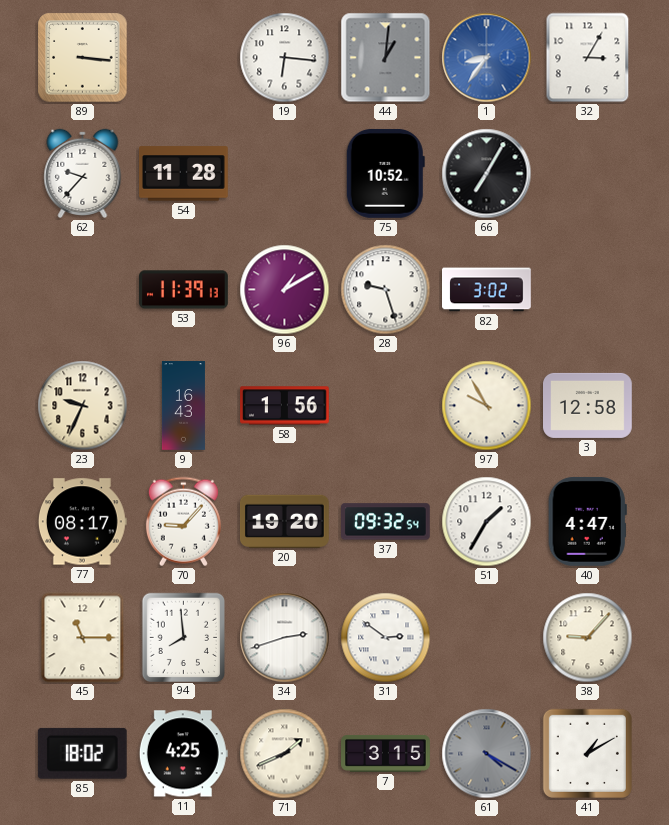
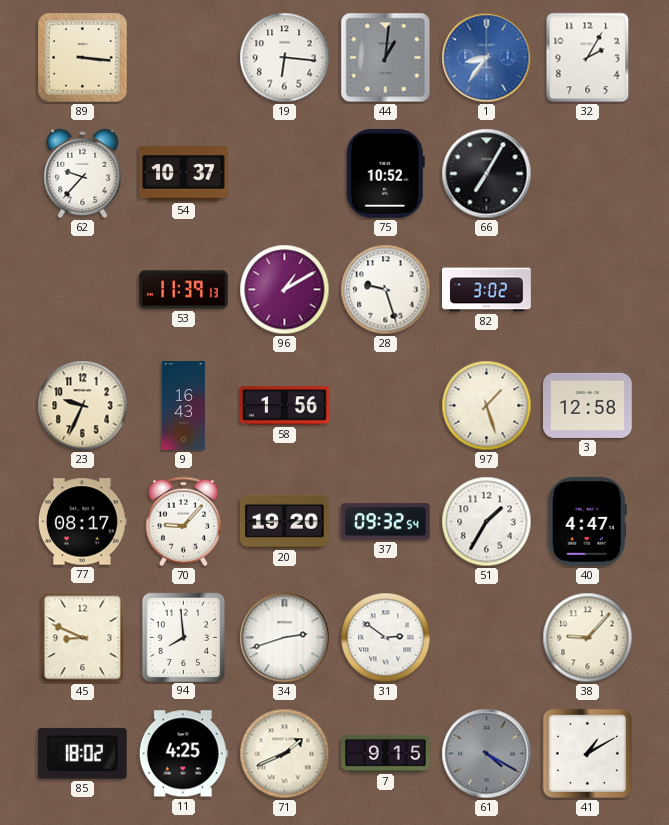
32: 3:05 -> 2:05 (588, 58)
54: 11:28 -> 10:37 (184, 174)
97: 9:55 -> 1:27 (487, 406)
45: 11:15 -> 8:49 (83, 638)
7: 3:15 -> 9:15 (386, 753)
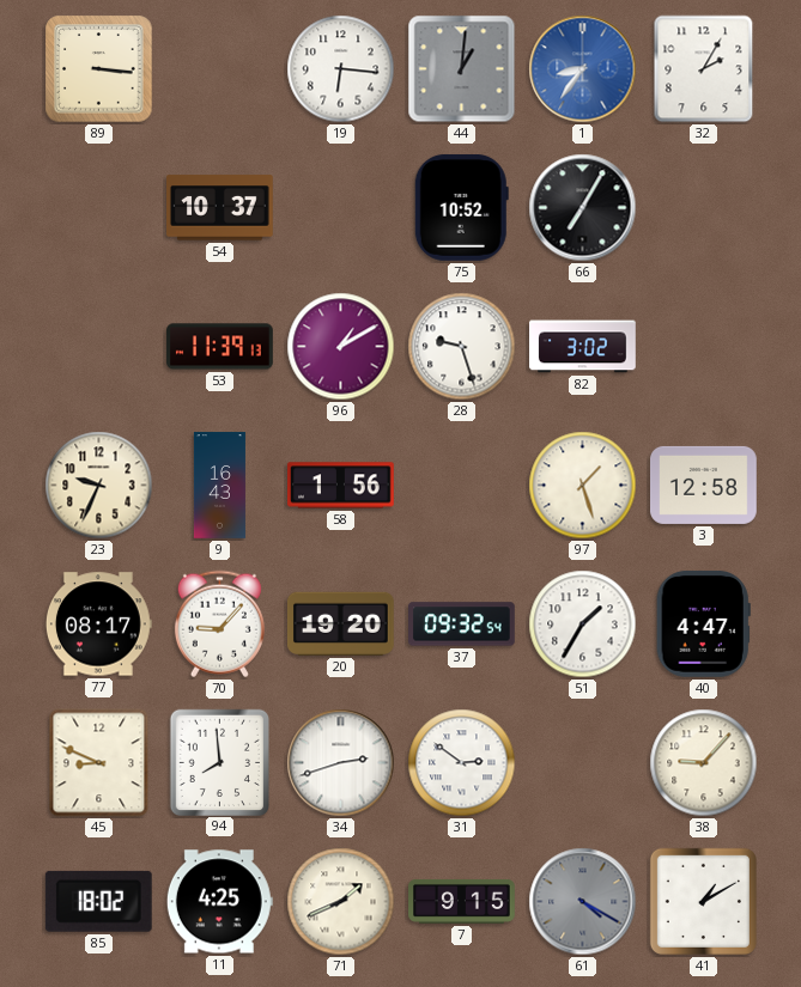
62: 9:37 -> none (83, 173)
